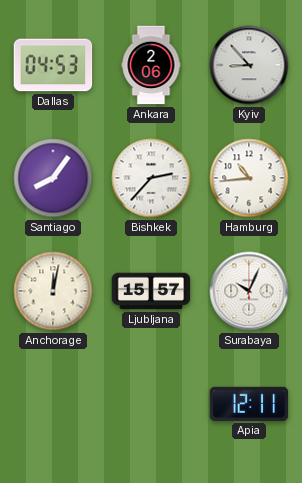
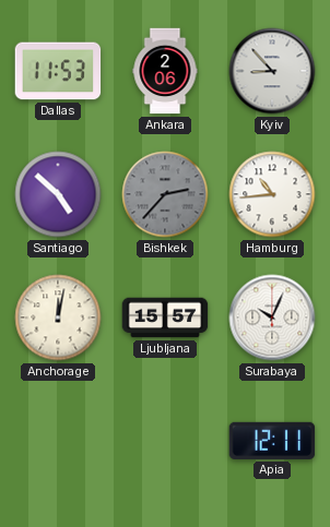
Dallas: 04:53 -> 11:53 (58, 71)
Santiago: 8:06 -> 4:52 (58, 194)
Bishkek dial: white -> grey (165, 194)
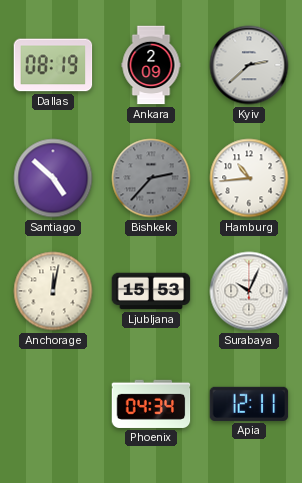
Dallas: 11:53 -> 08:19 (53, 65)
Ankara: 2:06 -> 2:09 (151, 65)
Kyiv: 8:53 -> 2:38 (249, 65)
Ljubljana: 15:57 -> 15:53 (151, 291)
Phoenix: none -> 04:34 (151, 404)
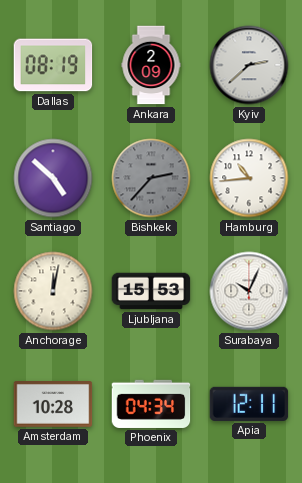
Amsterdam: none -> 10:28 (53, 405)
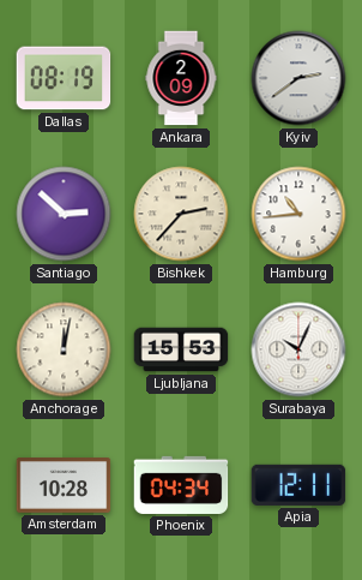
Kyiv: 2:38 -> 2:39 (298, 78)
Santiago: 4:52 -> 2:52 (64, 214)
Bishkek dial: grey -> cream (181, 214)
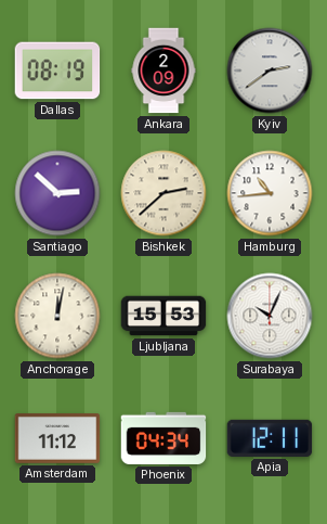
Bishkek: 2:37 -> 2:38 (163, 193)
Amsterdam: 10:28 -> 11:12 (57, 439)
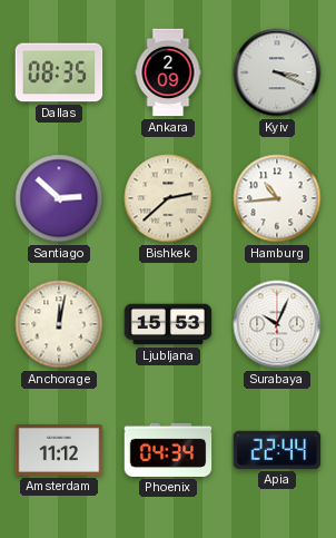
Dallas: 08:19 -> 08:35 (59, 72)
Kyiv: 2:39 -> 3:19 (277, 72)
Apia: 12:11 -> 22:44 (277, 450)
